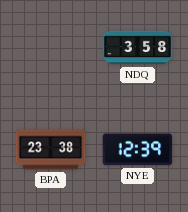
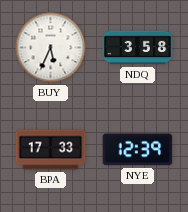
BUY: none -> 5:34 (51, 48)
BPA: 23:38 -> 17:33 (51, 150)
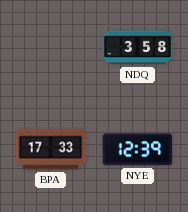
BUY: 5:34 -> none (51, 48)
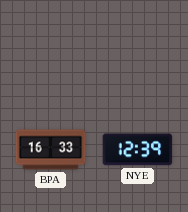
NDQ: 3:58 -> none (138, 48)
BPA: 17:33 -> 16:33 (51, 150)
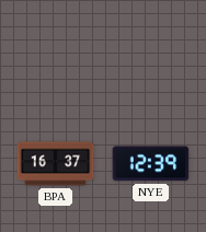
BPA: 16:33 -> 16:37 (56, 164)
